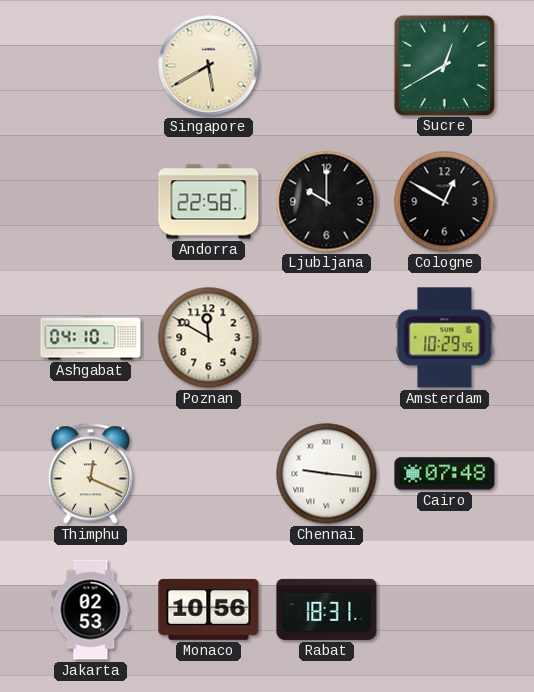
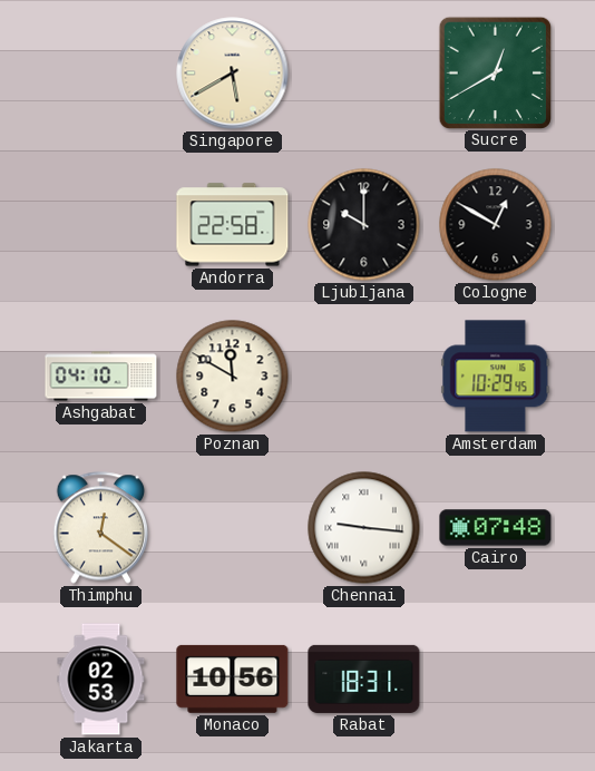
Thimphu: 12:19 -> 12:21 (100, 528)
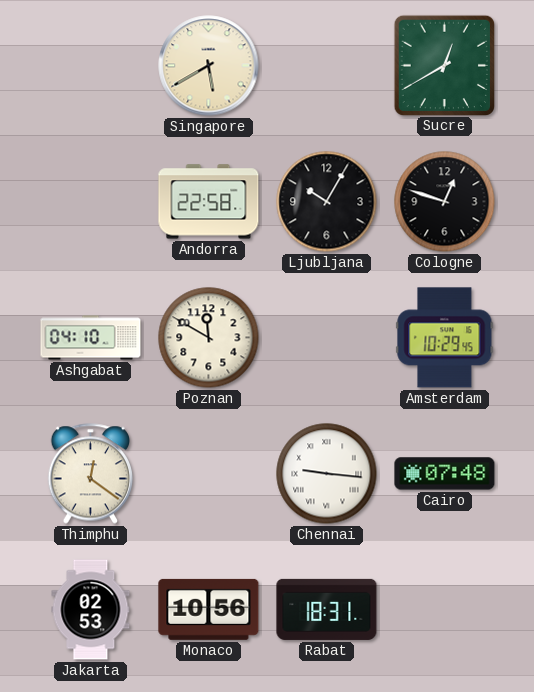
Ljubljana: 10:00 -> 10:05 (327, 202)
Cologne: 12:50 -> 12:48 (445, 202)
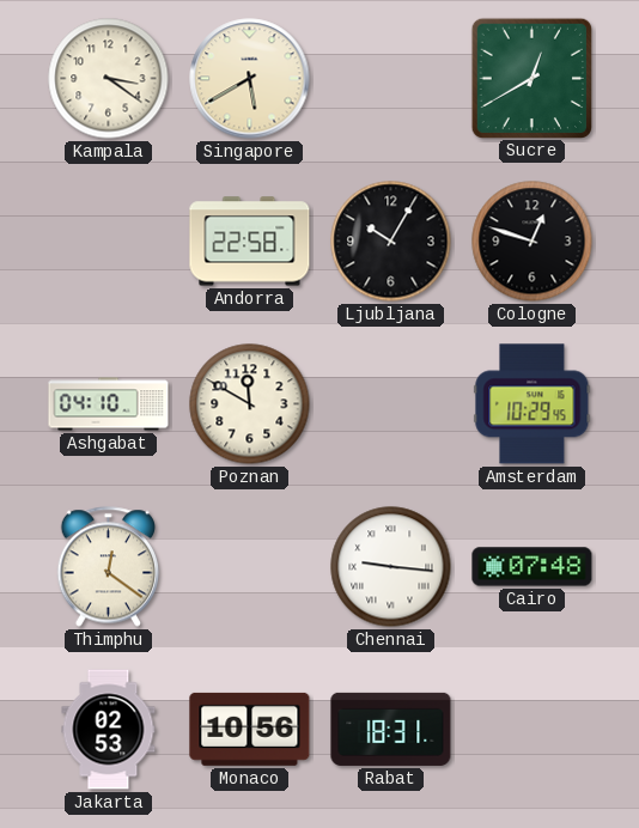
Kampala: none -> 3:21 (109, 79)
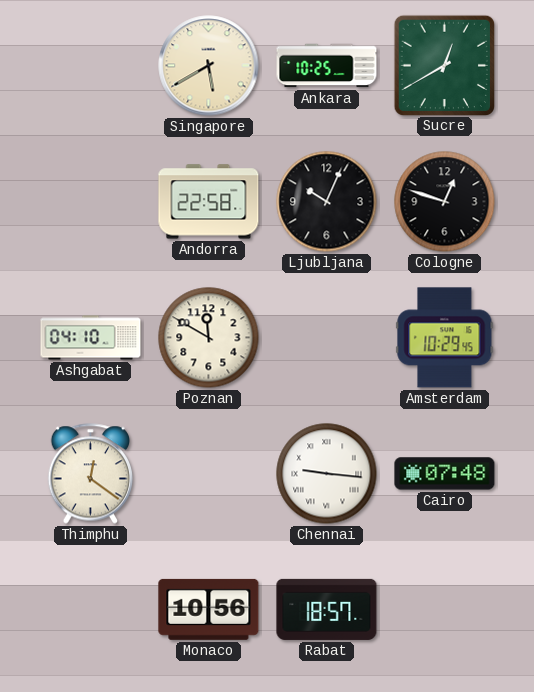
Kampala: 3:21 -> none (109, 79)
Ankara: none -> 10:25 (327, 66)
Ljubljana: 10:05 -> 10:04 (327, 202)
Jakarta: 02:53 -> none (109, 730)
Rabat: 18:31 -> 18:57 (327, 609)
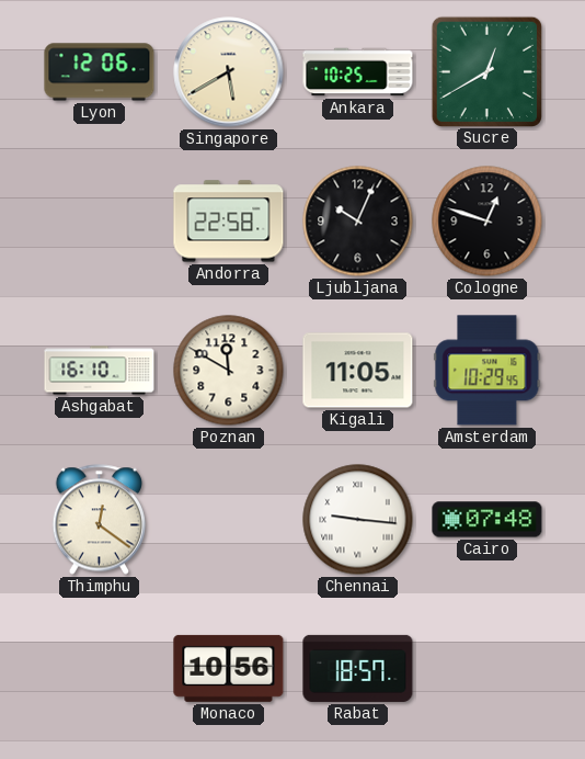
Lyon: none -> 12:06 (100, 72)
Ashgabat: 04:10 -> 16:10 (100, 371)
Kigali: none -> 11:05 (358, 371)
